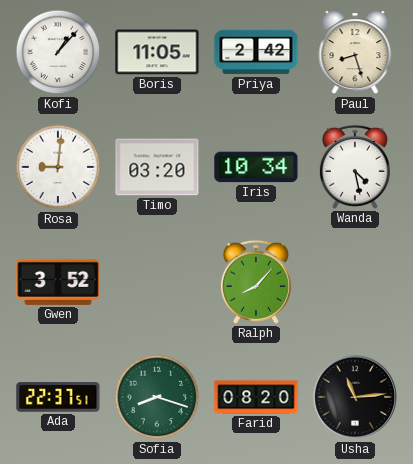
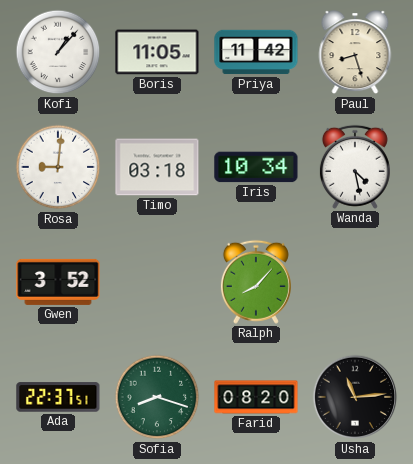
Priya: 2:42 -> 11:42 (256, 52)
Timo: 03:20 -> 03:18 (157, 167)
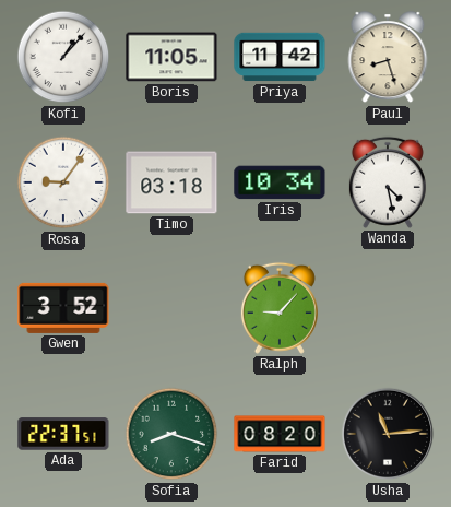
Rosa: 9:01 -> 9:06 (63, 182)
Ralph: 8:07 -> 9:07 (280, 308)
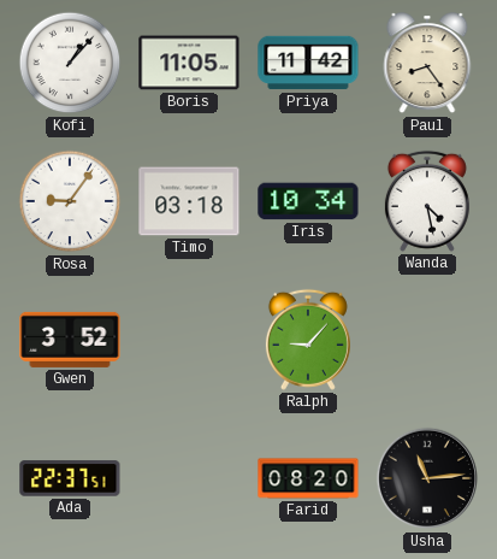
Paul: 8:27 -> 8:24 (427, 64)
Sofia: 8:18 -> none (171, 434)
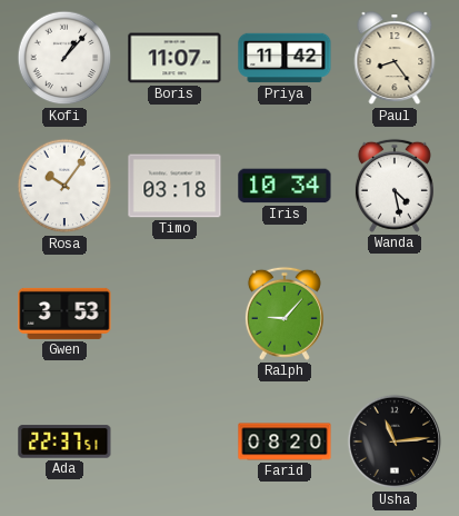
Boris: 11:05 -> 11:07 (174, 58)
Rosa: 9:06 -> 10:06 (64, 186)
Gwen: 3:52 -> 3:53 (64, 314)
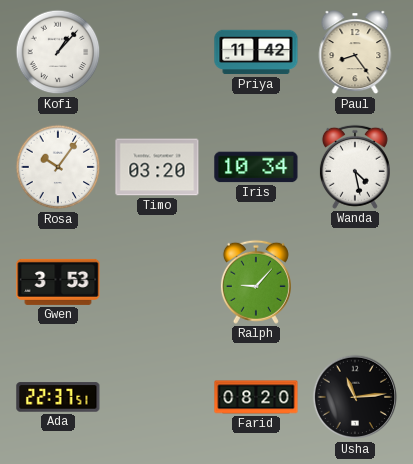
Boris: 11:07 -> none (174, 58)
Timo: 03:18 -> 03:20 (157, 167)
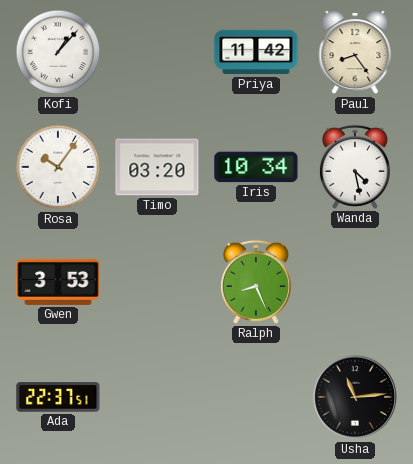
Ralph: 9:07 -> 8:26 (256, 282)
Farid: 08:20 -> none (256, 397)
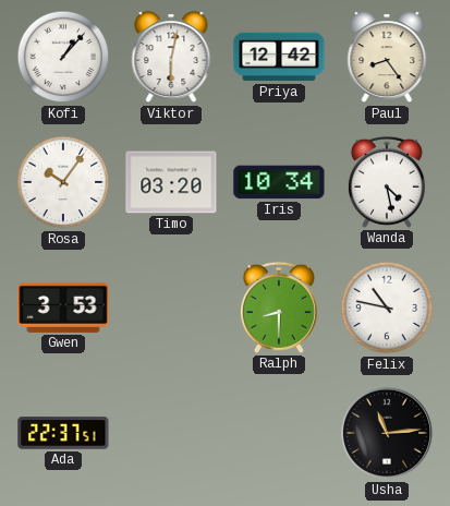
Viktor: none -> 6:02 (171, 58)
Priya: 11:42 -> 12:42 (279, 57)
Ralph: 8:26 -> 8:30 (279, 308)
Felix: none -> 10:47 (387, 308)
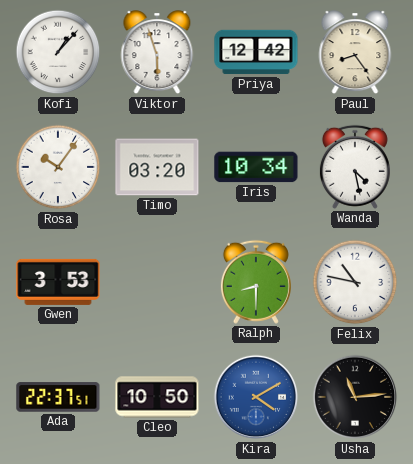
Viktor: 6:02 -> 5:57 (157, 53)
Cleo: none -> 10:50 (157, 397)
Kira: none -> 4:10 (256, 397)
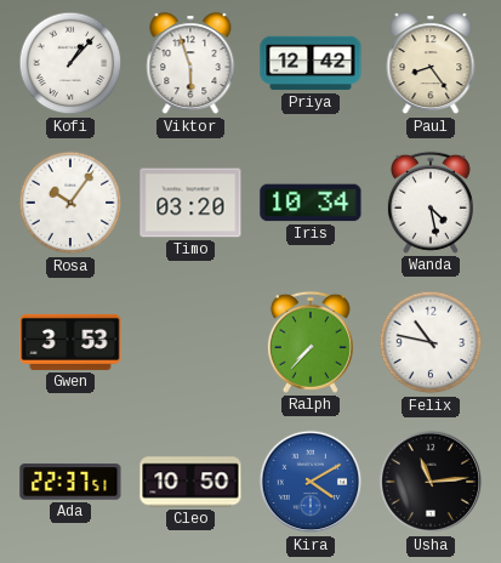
Ralph: 8:30 -> 7:37 (311, 342)
